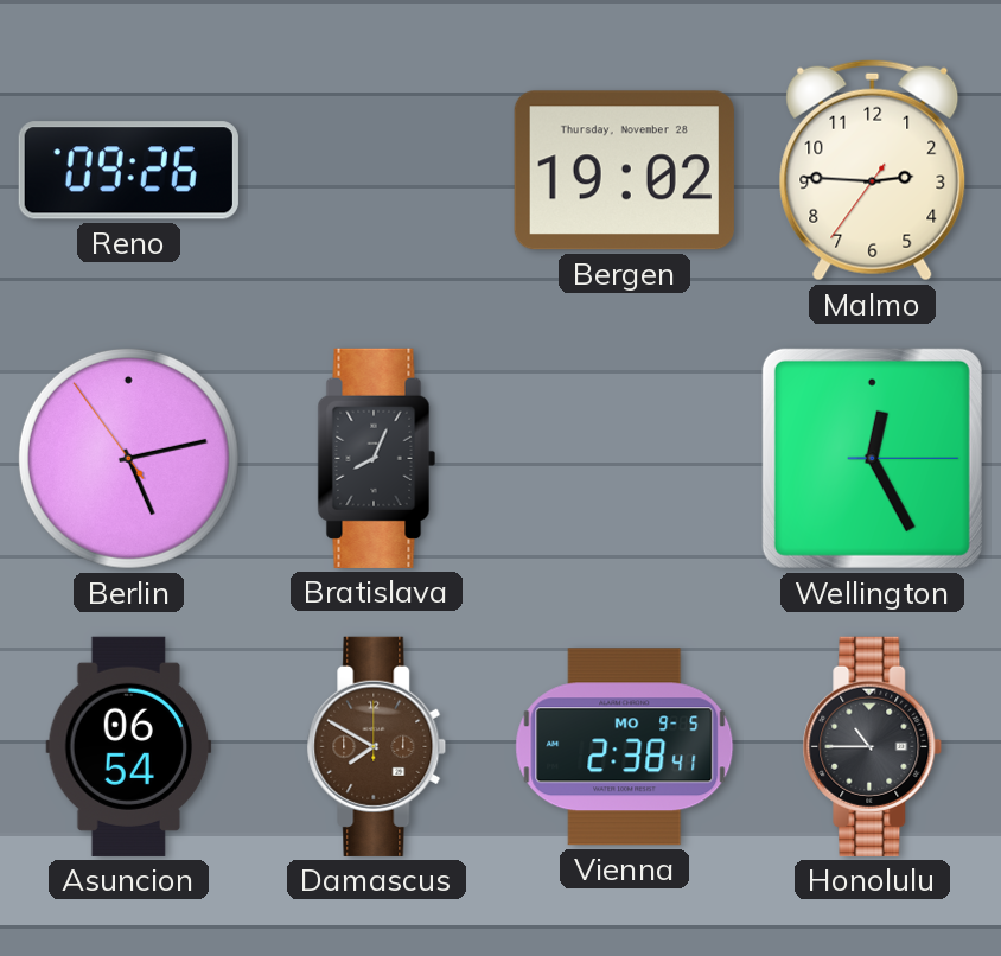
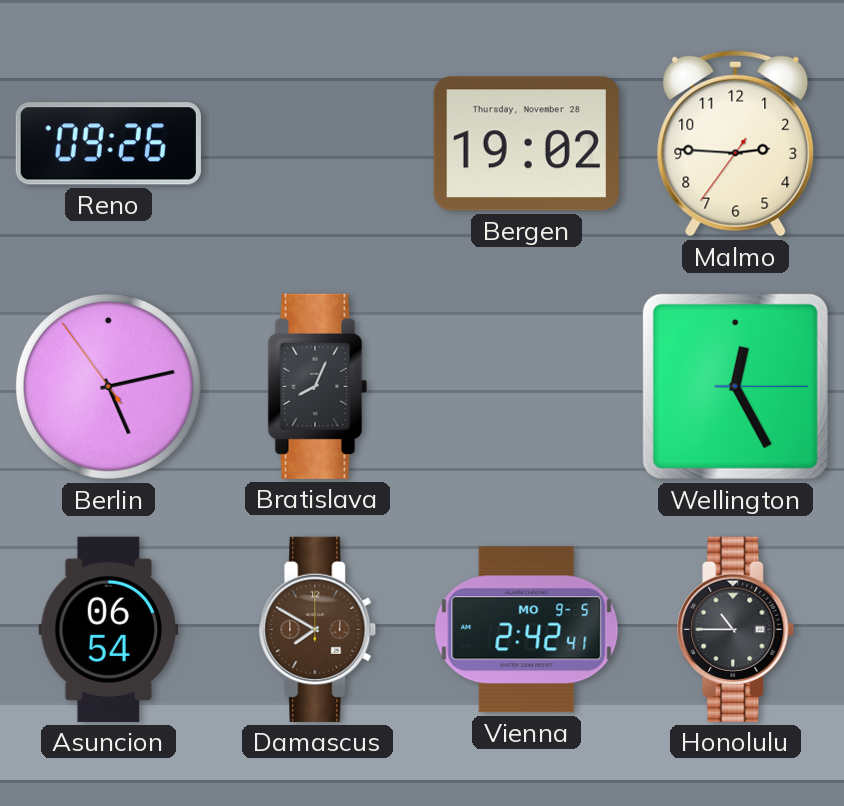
Vienna: 2:38 -> 2:42 (527, 630)
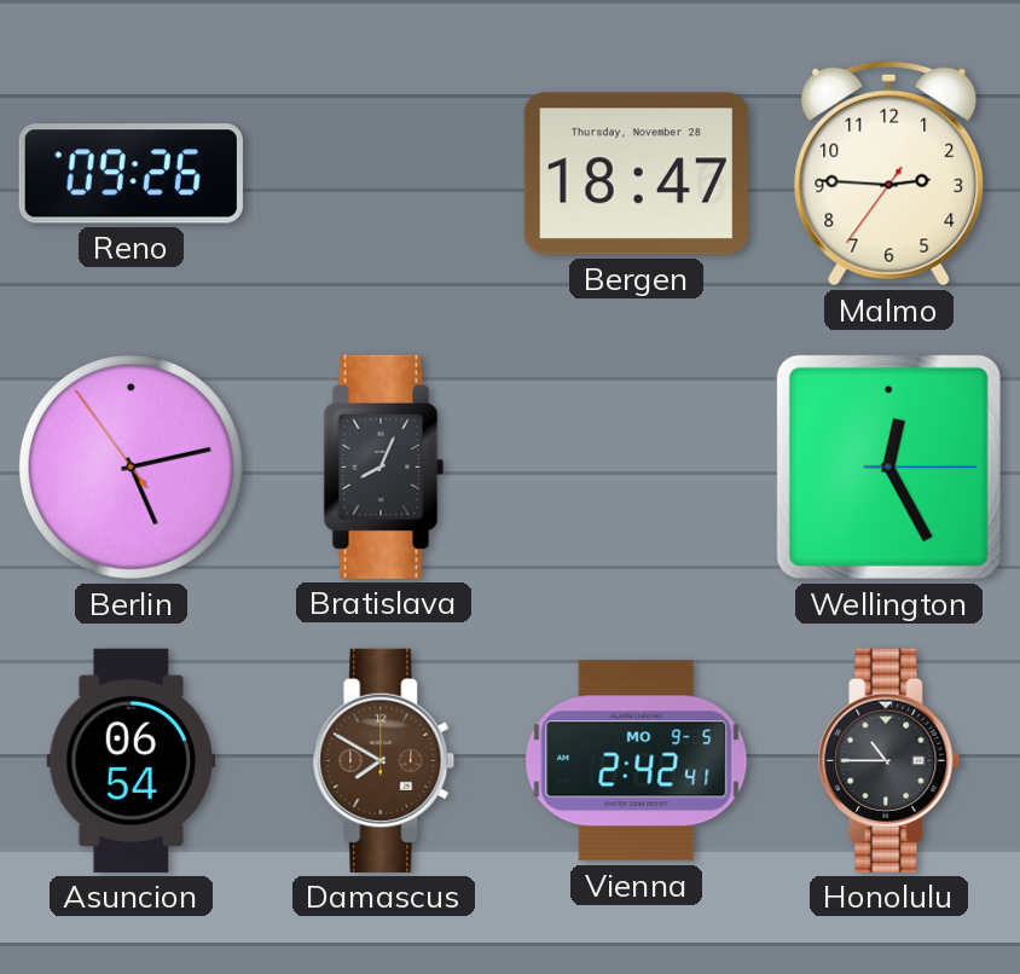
Bergen: 19:02 -> 18:47 (636, 174)
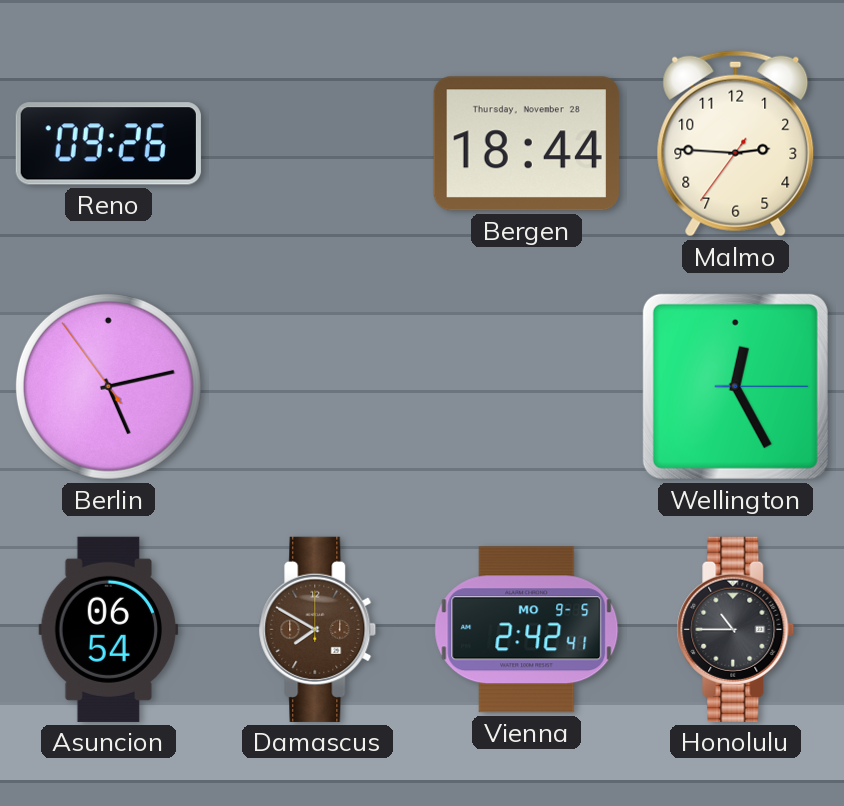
Bergen: 18:47 -> 18:44 (526, 144)
Bratislava: 8:04 -> none (384, 466)
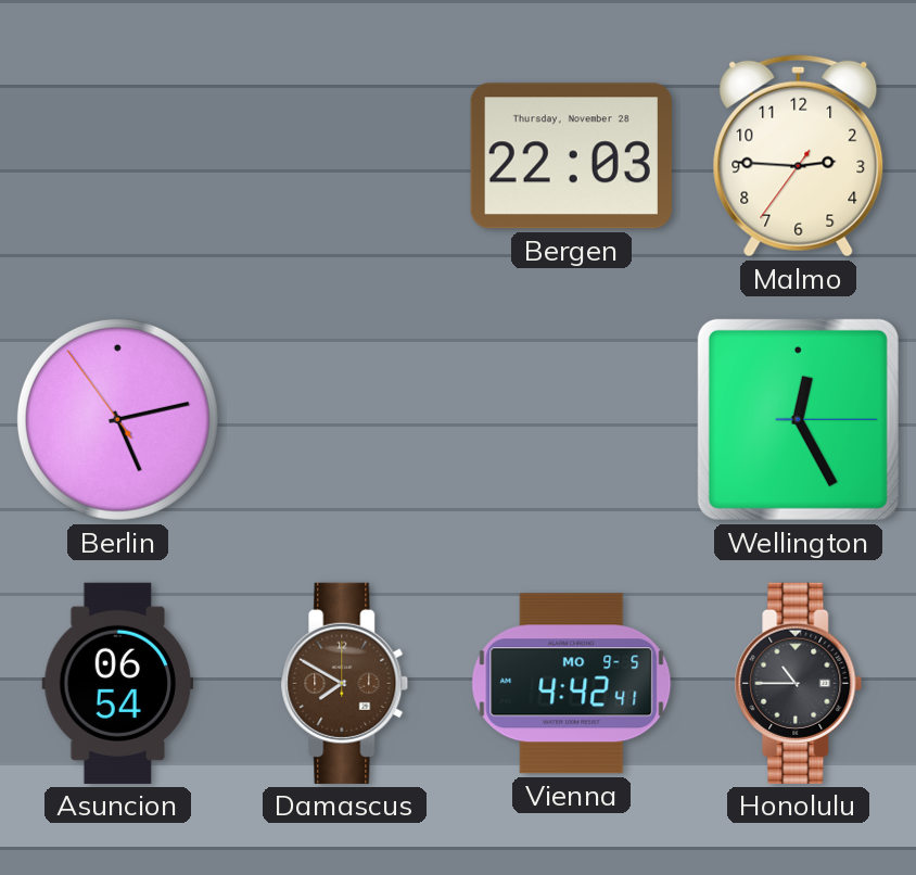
Reno: 09:26 -> none (108, 144)
Bergen: 18:44 -> 22:03 (571, 156)
Vienna: 2:42 -> 4:42 (572, 684)
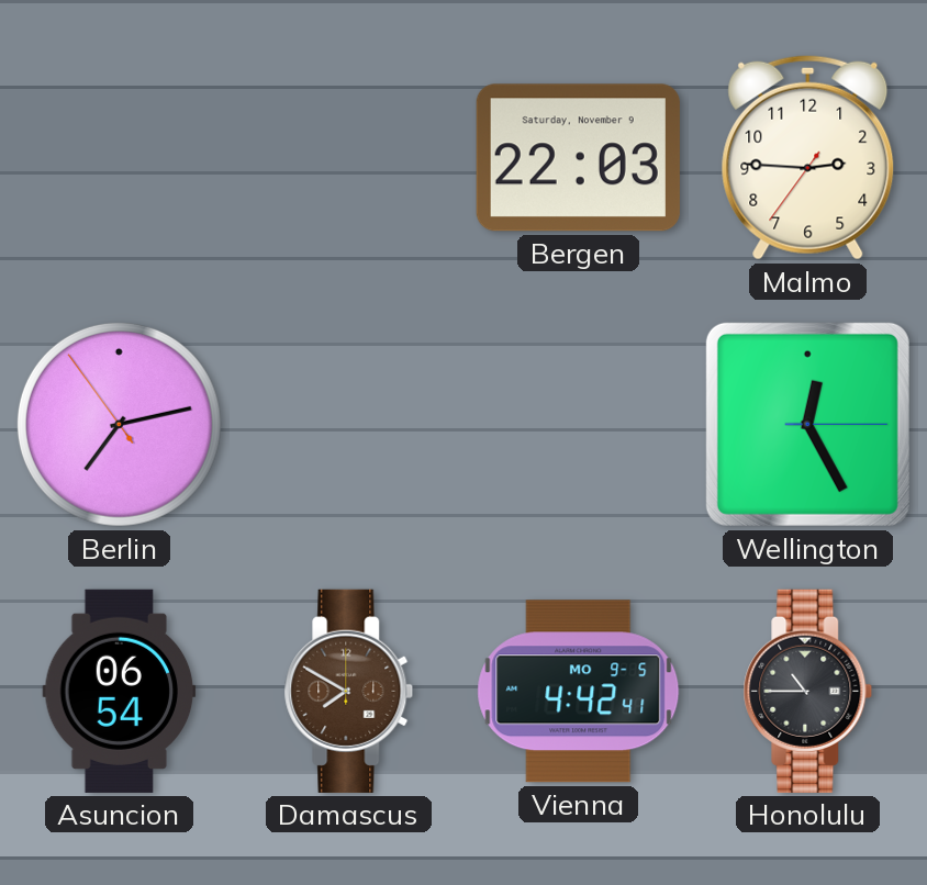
Bergen date: Thursday, November 28 -> Saturday, November 9 (578, 158)
Berlin: 5:12 -> 7:12 (119, 424)
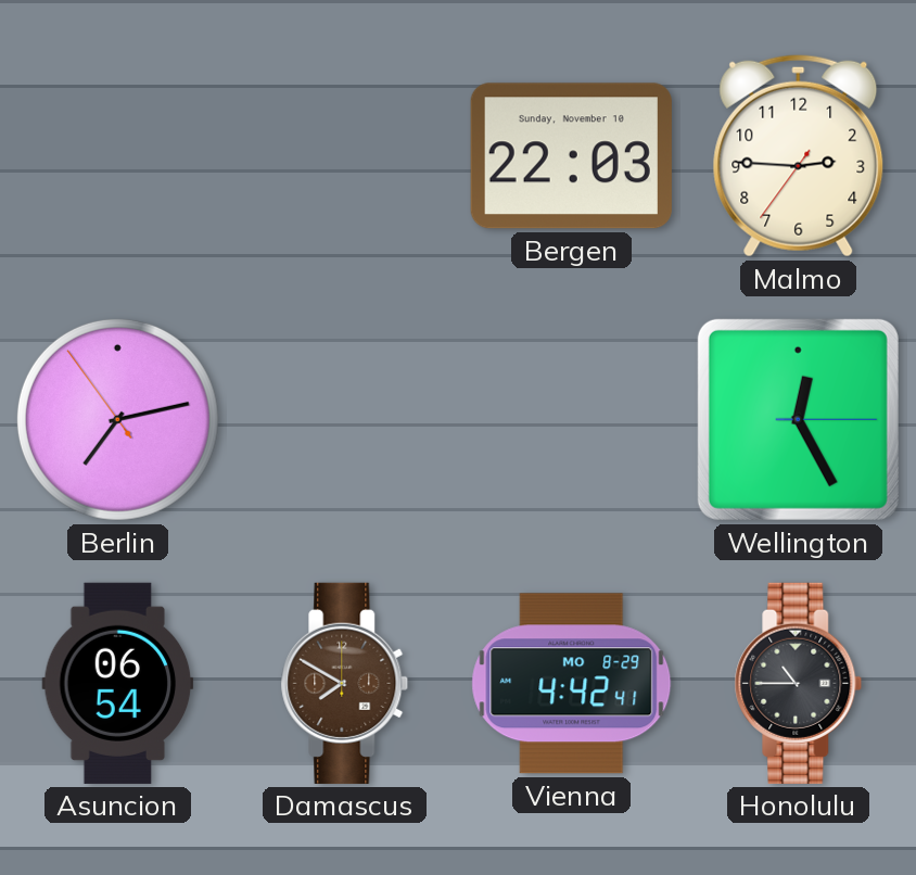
Bergen date: Saturday, November 9 -> Sunday, November 10 (571, 156)
Vienna date: MO 9-5 -> MO 8-29 (572, 684)
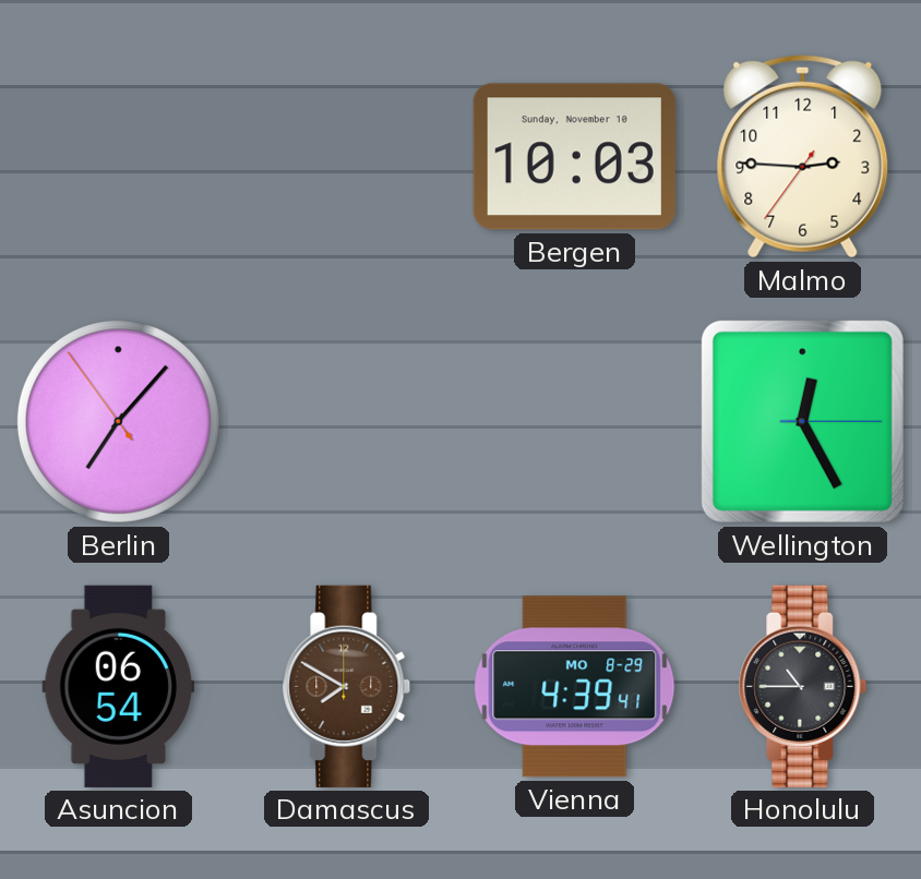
Bergen: 22:03 -> 10:03 (574, 157)
Berlin: 7:12 -> 7:06 (118, 421)
Vienna: 4:42 -> 4:39 (575, 687)
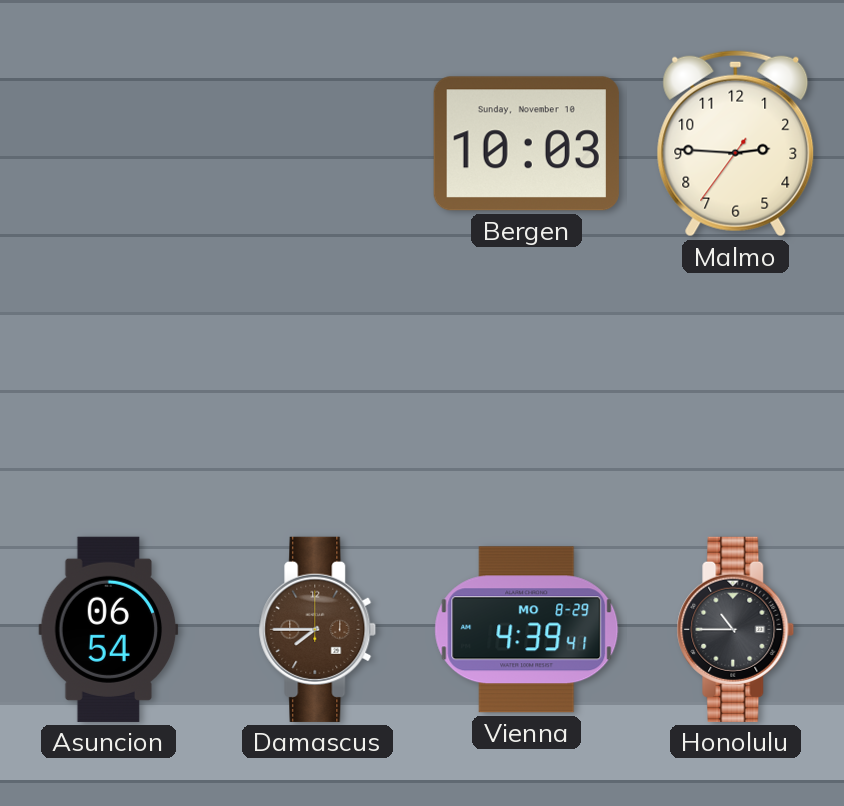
Berlin: 7:06 -> none (118, 421)
Wellington: 12:25 -> none (802, 421)
Damascus: 7:50 -> 7:45 (318, 629)
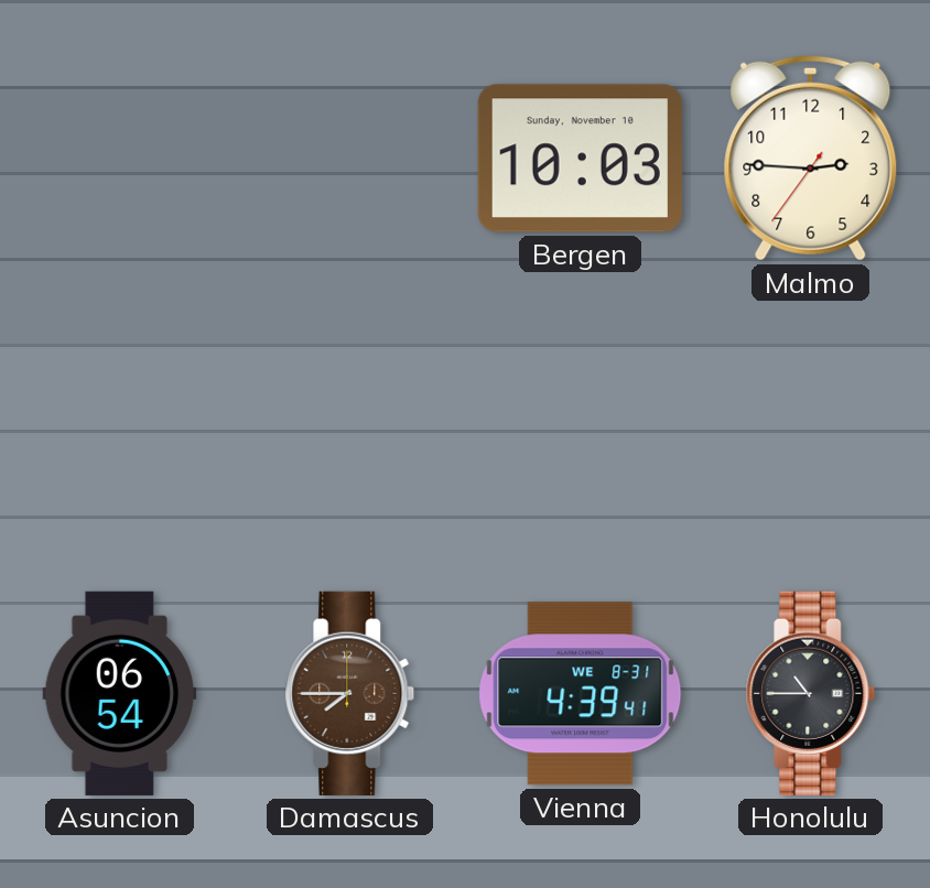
Vienna date: MO 8-29 -> WE 8-31 (581, 694)
